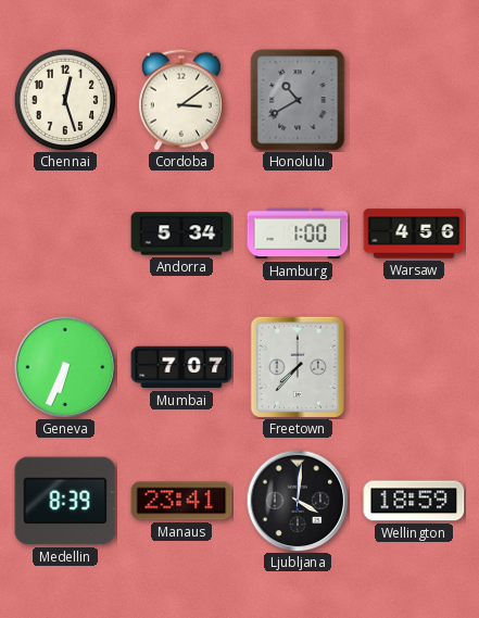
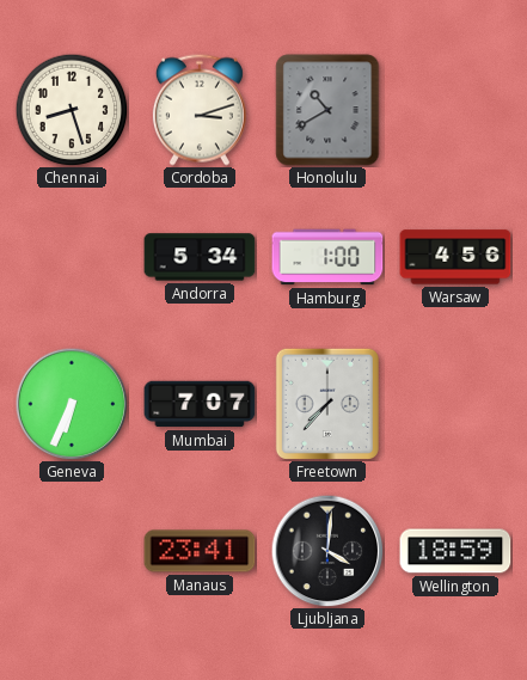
Chennai: 12:27 -> 8:27 (72, 110)
Cordoba: 3:09 -> 3:12 (200, 110)
Medellin: 8:39 -> none (65, 501)
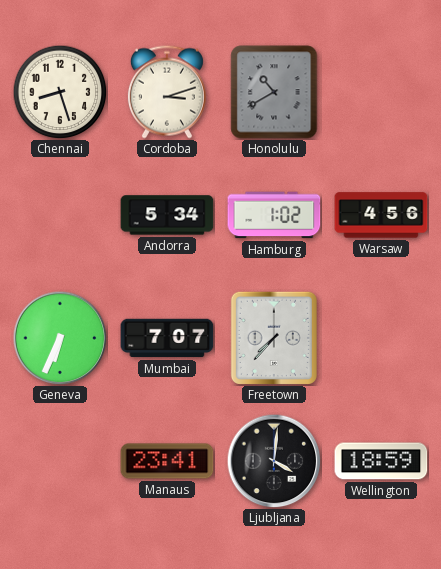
Hamburg: 1:00 -> 1:02 (274, 215)
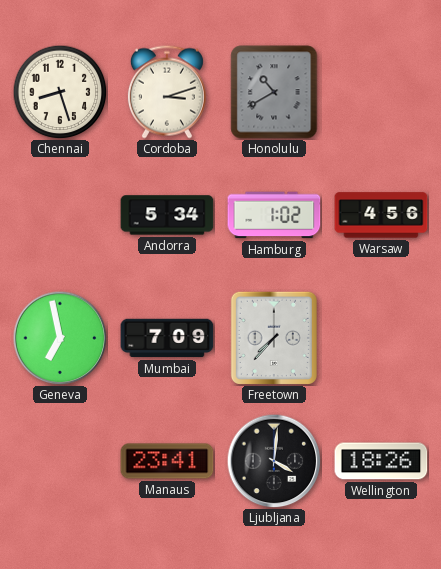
Geneva: 6:34 -> 6:58 (60, 338)
Mumbai: 7:07 -> 7:09 (167, 338)
Wellington: 18:59 -> 18:26 (381, 461)
